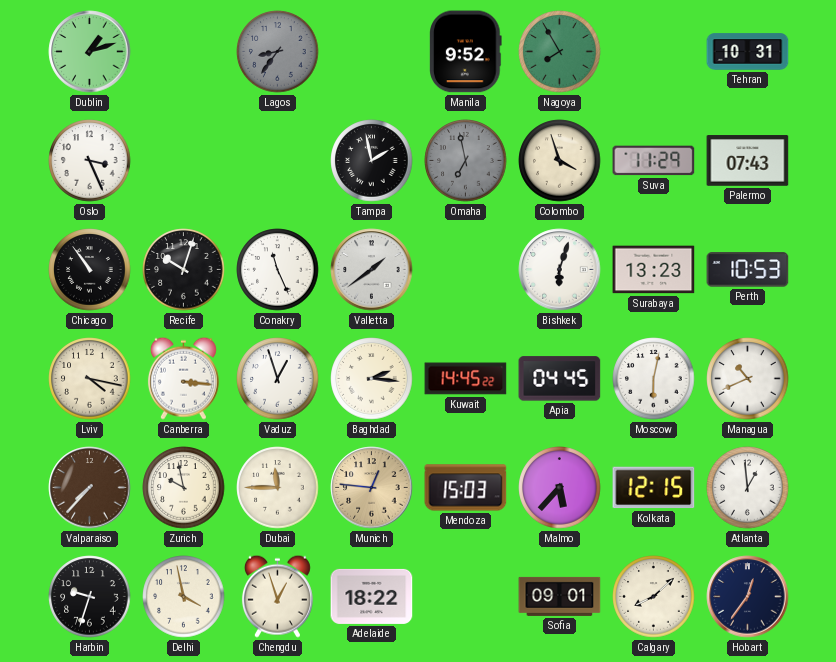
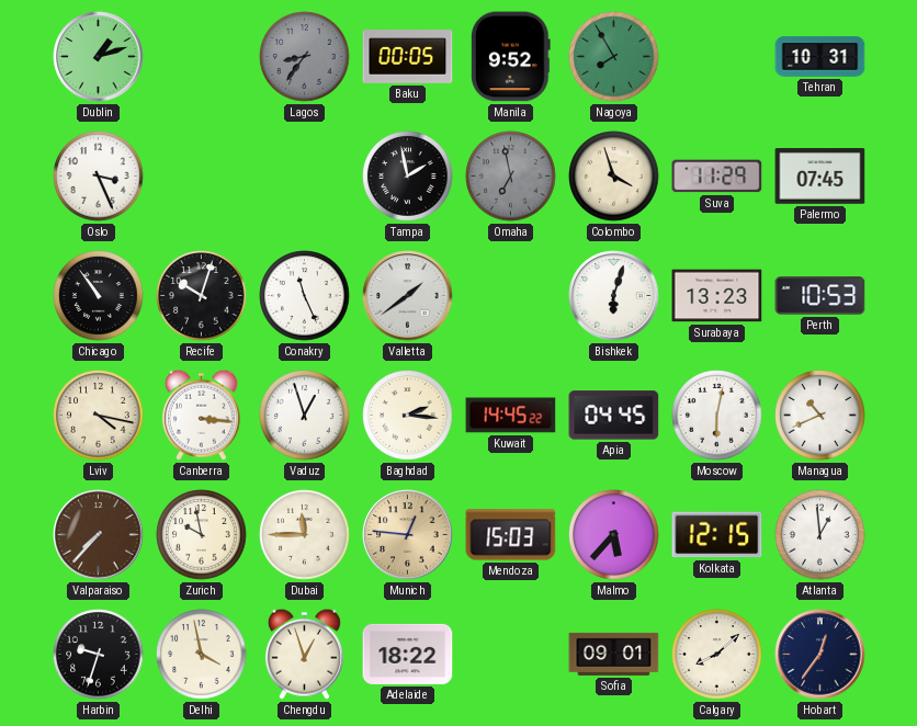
Baku: none -> 00:05 (408, 57)
Palermo: 07:43 -> 07:45 (820, 177)
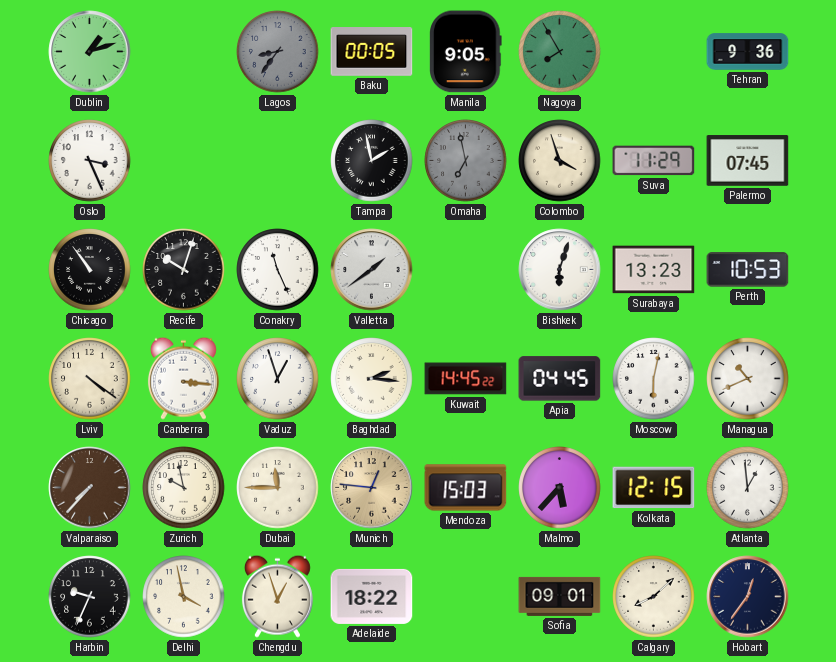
Manila: 9:52 -> 9:05 (466, 52)
Tehran: 10:31 -> 9:36 (748, 52)
Lviv: 4:17 -> 4:21 (90, 379)
Harbin: 9:33 -> 9:34 (90, 597)
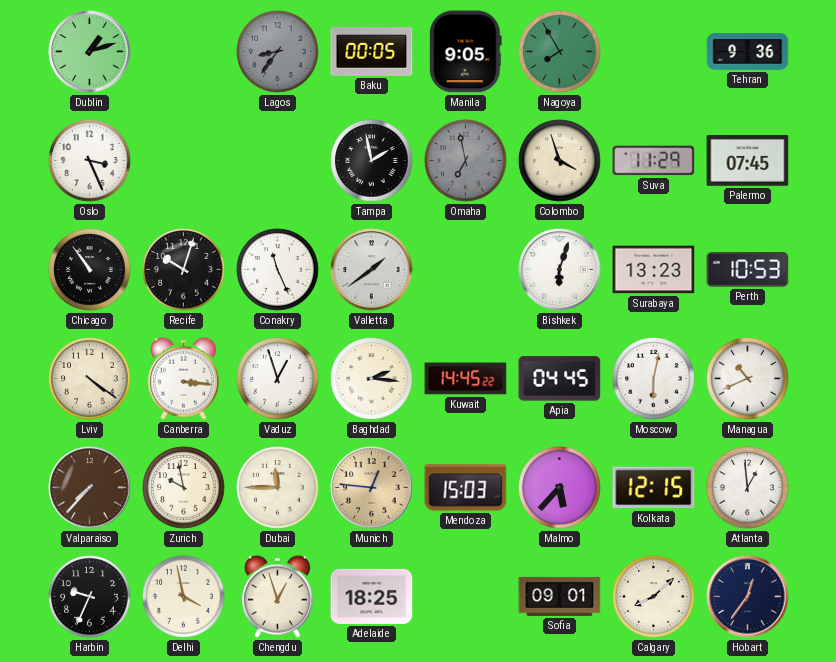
Adelaide: 18:22 -> 18:25 (372, 596)
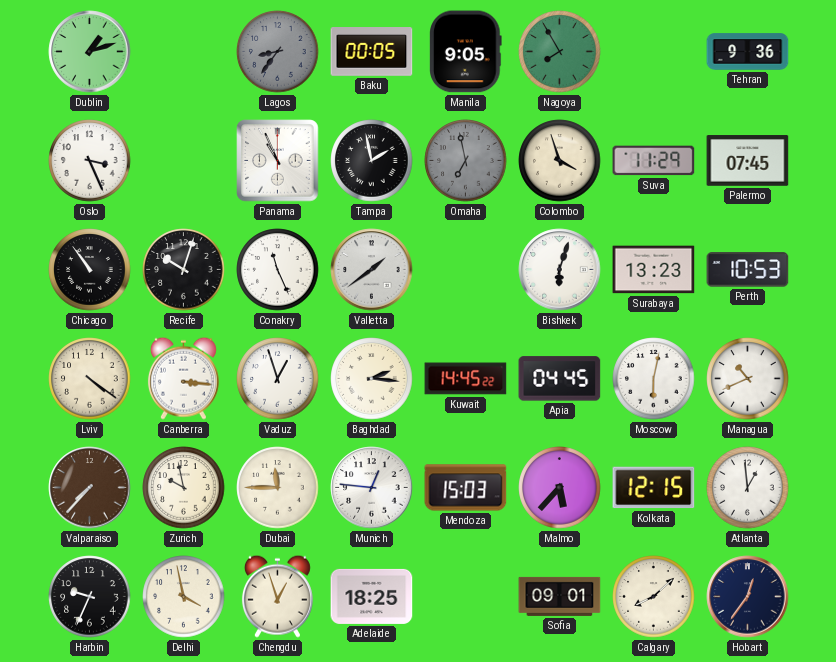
Panama: none -> 10:56 (278, 161)
Munich dial: champagne -> white (372, 488)
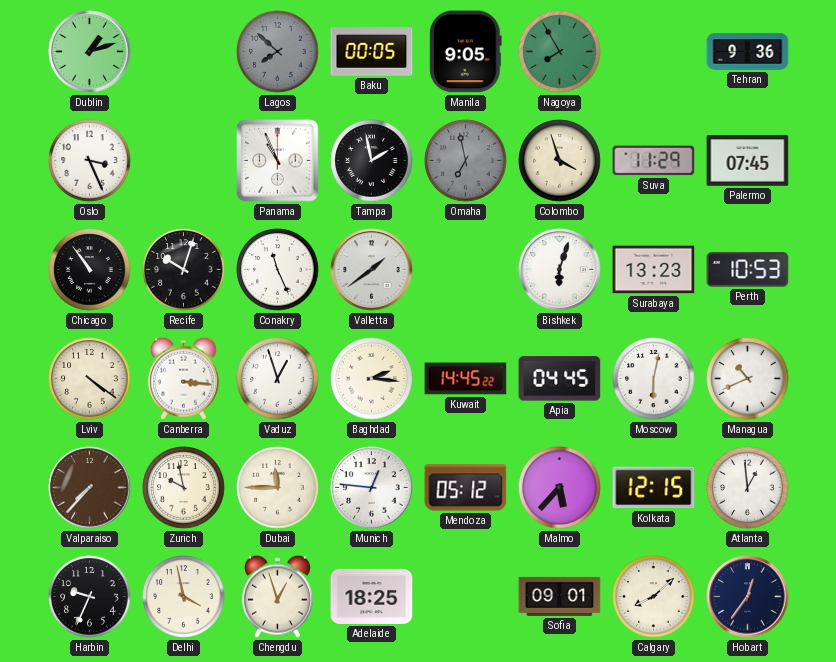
Lagos: 8:36 -> 7:52 (278, 52)
Mendoza: 15:03 -> 05:12 (466, 488)
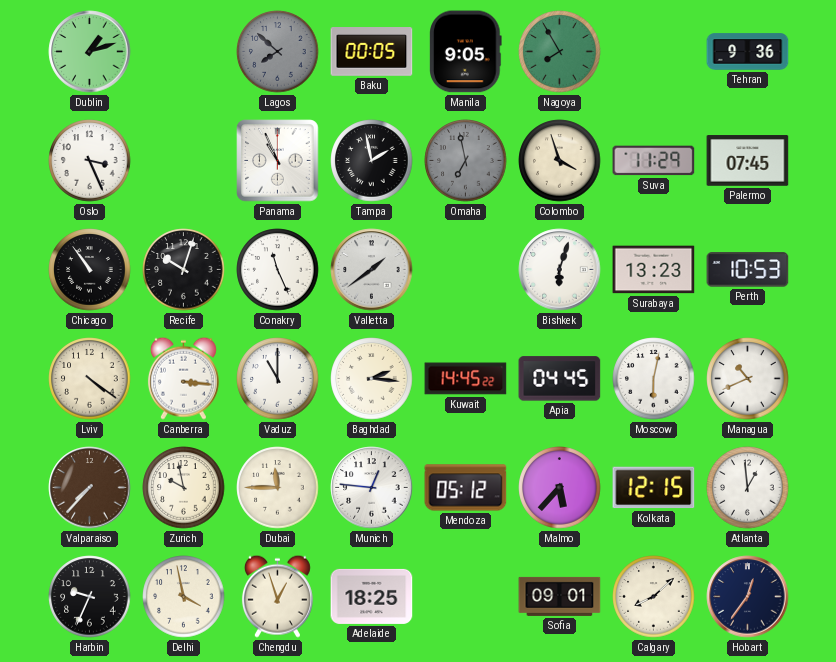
Vaduz: 12:57 -> 11:00 (278, 379)
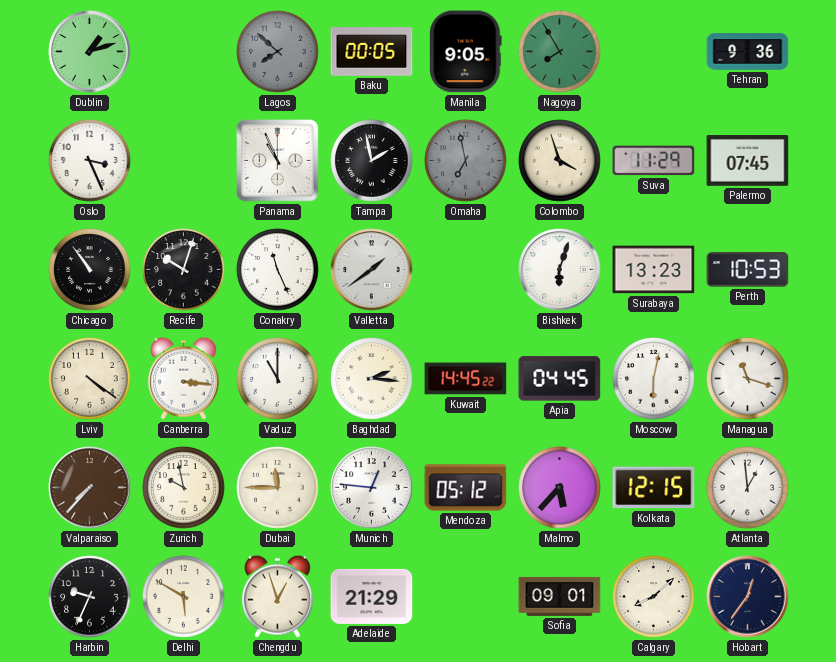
Managua: 10:41 -> 11:18 (748, 379)
Delhi: 3:58 -> 5:50 (184, 597)
Adelaide: 18:25 -> 21:29 (372, 596)
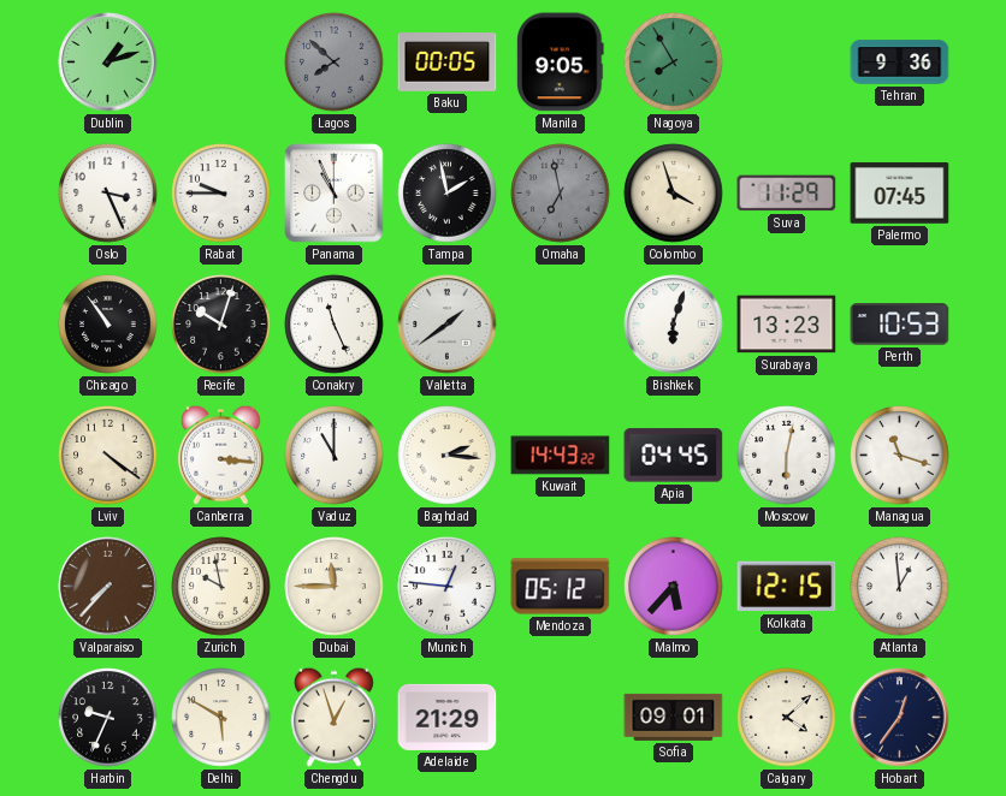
Rabat: none -> 9:45 (221, 194)
Kuwait: 14:45 -> 14:43 (561, 456)
Calgary: 8:08 -> 4:08 (787, 718)
